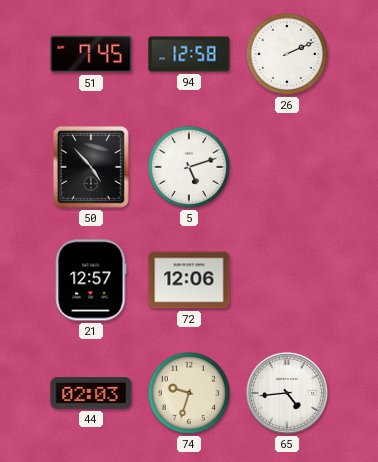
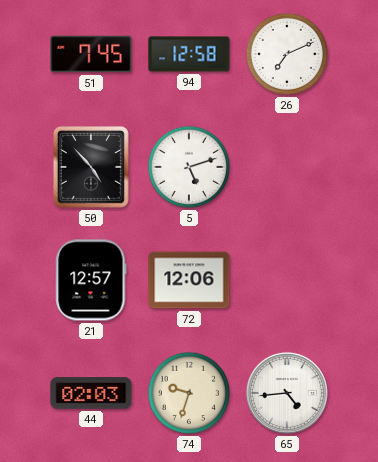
26: 2:11 -> 7:11 (287, 54)
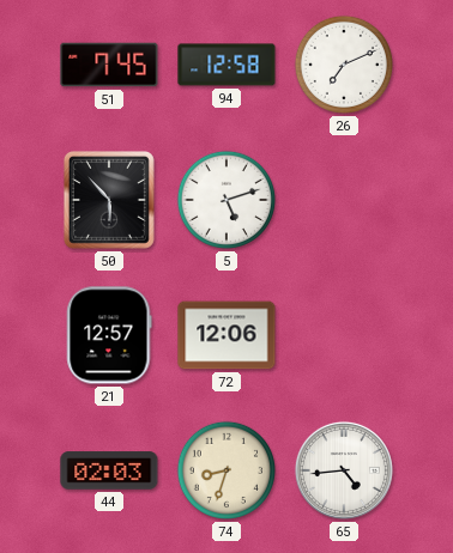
50: 4:53 -> 5:53 (110, 201)
74: 9:33 -> 8:33 (226, 470)
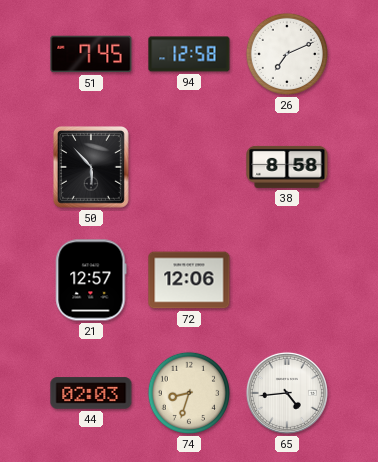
5: 5:12 -> none (226, 200)
38: none -> 8:58 (287, 167)
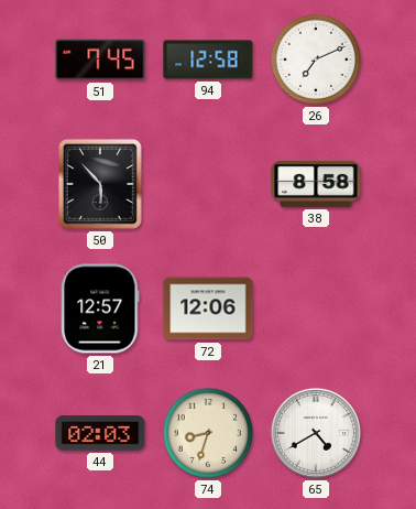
65: 4:44 -> 4:40 (316, 433)
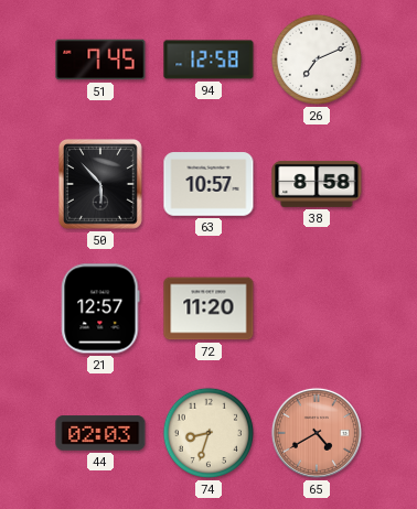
63: none -> 10:57 (209, 184)
72: 12:06 -> 11:20 (209, 308)
65 dial: white -> salmon (317, 433)
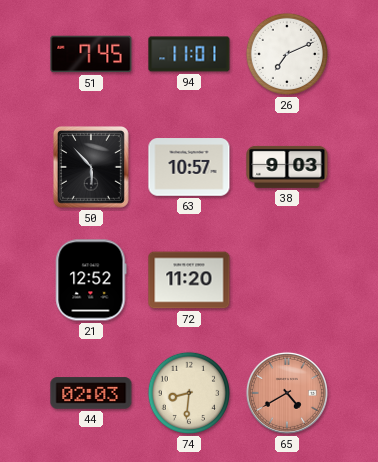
94: 12:58 -> 11:01 (189, 54)
38: 8:58 -> 9:03 (287, 167)
21: 12:57 -> 12:52 (91, 280)
74: 8:33 -> 8:31 (189, 393)
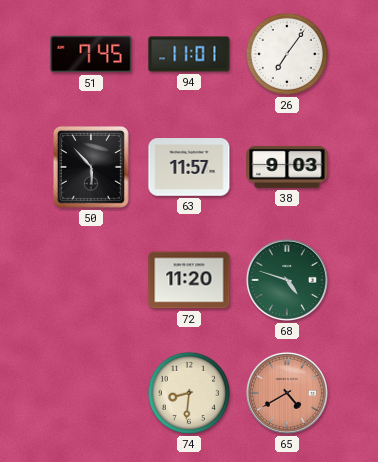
26: 7:11 -> 7:06 (287, 54)
63: 10:57 -> 11:57 (189, 167)
21: 12:52 -> none (91, 280)
68: none -> 4:48 (287, 280)
44: 02:03 -> none (91, 393)
